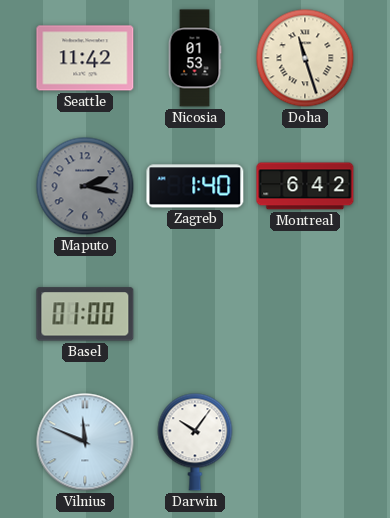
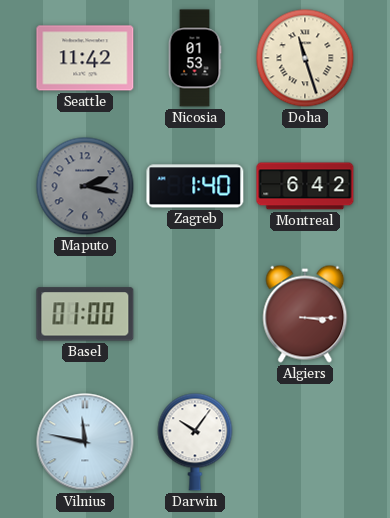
Algiers: none -> 3:15 (305, 314)
Vilnius: 11:49 -> 11:47 (85, 442)
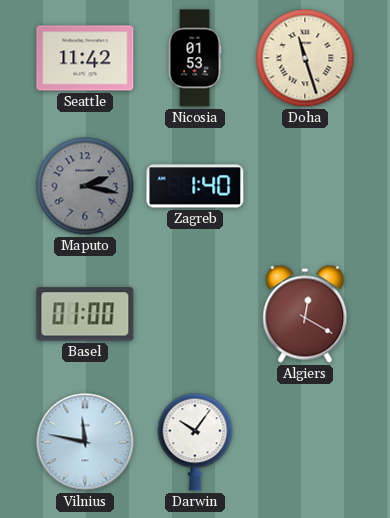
Montreal: 6:42 -> none (305, 186)
Algiers: 3:15 -> 12:20 (305, 314)
